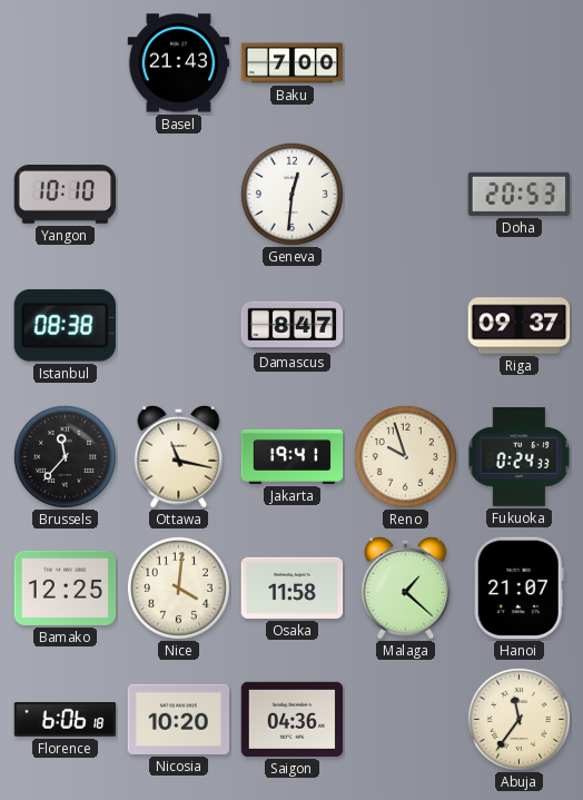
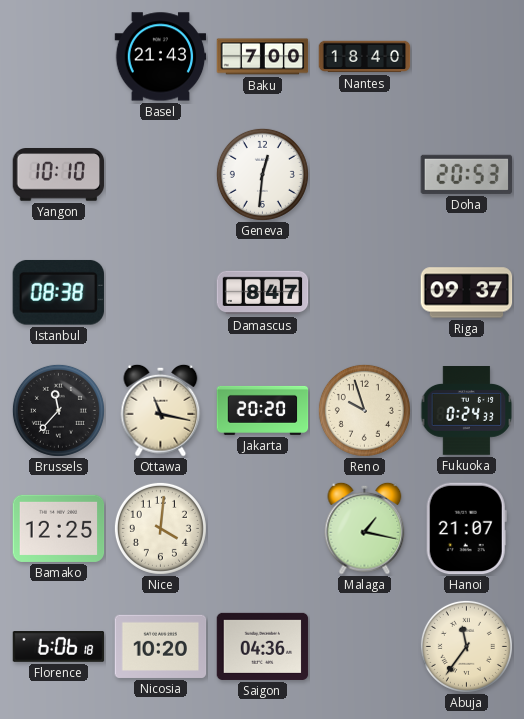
Nantes: none -> 18:40 (365, 57)
Jakarta: 19:41 -> 20:20 (263, 410)
Osaka: 11:58 -> none (293, 587)
Malaga: 1:22 -> 1:17 (365, 528)
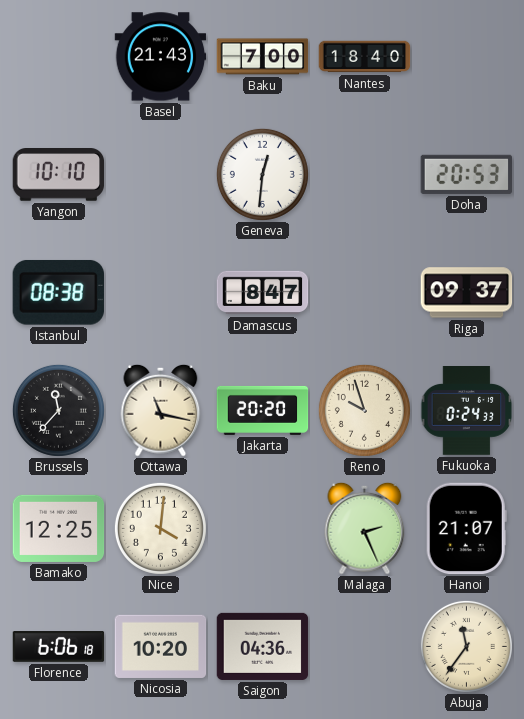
Malaga: 1:17 -> 2:26 (365, 528)
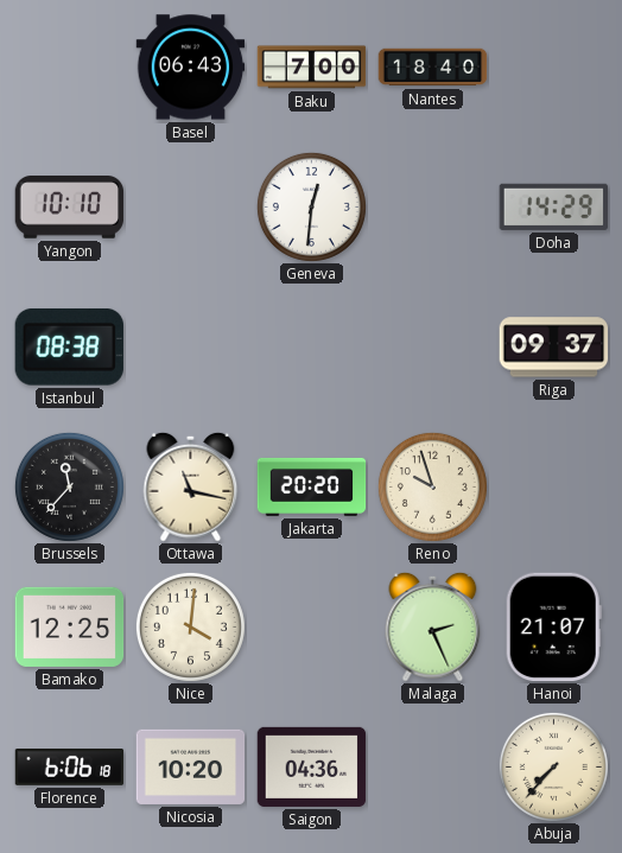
Basel: 21:43 -> 06:43 (191, 68)
Doha: 20:53 -> 14:29 (554, 206)
Damascus: 8:47 -> none (263, 293)
Fukuoka: 0:24 -> none (467, 411)
Abuja: 11:36 -> 7:37 (553, 766)
